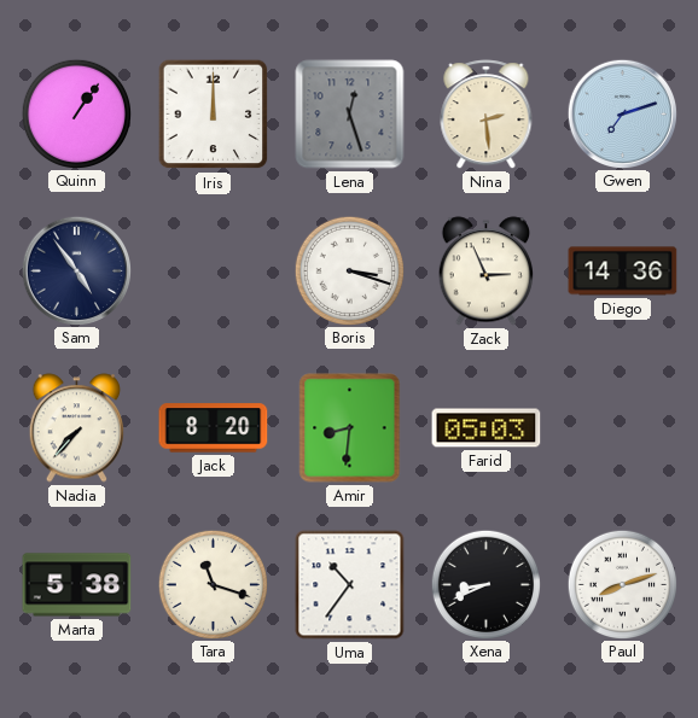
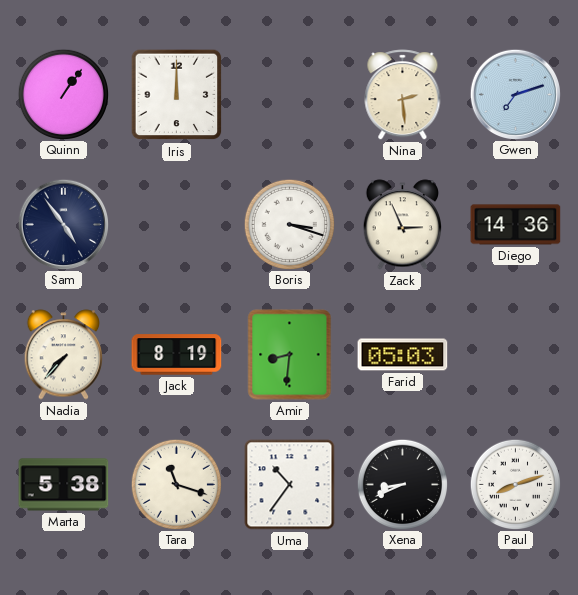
Lena: 12:27 -> none (350, 115)
Jack: 8:20 -> 8:19 (177, 355)
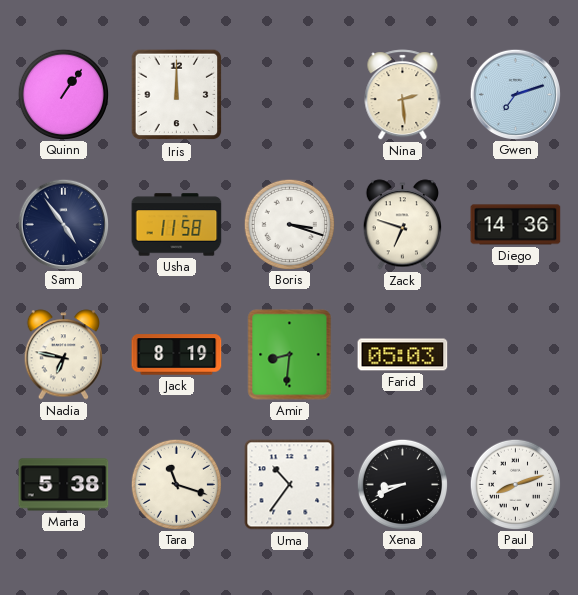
Usha: none -> 11:58 (177, 225)
Zack: 2:56 -> 6:48 (402, 225)
Nadia: 7:37 -> 6:47 (63, 355)
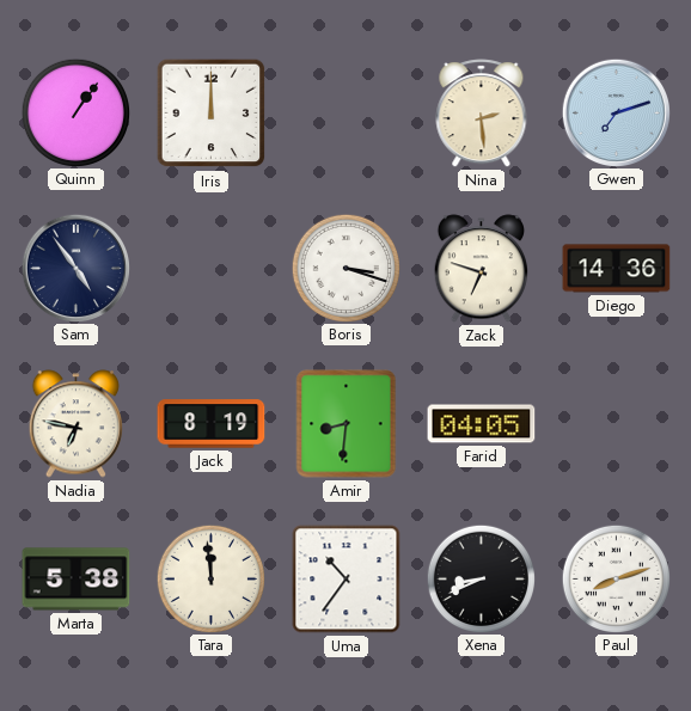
Usha: 11:58 -> none (177, 225)
Farid: 05:03 -> 04:05 (482, 424)
Tara: 11:18 -> 11:59 (210, 578)
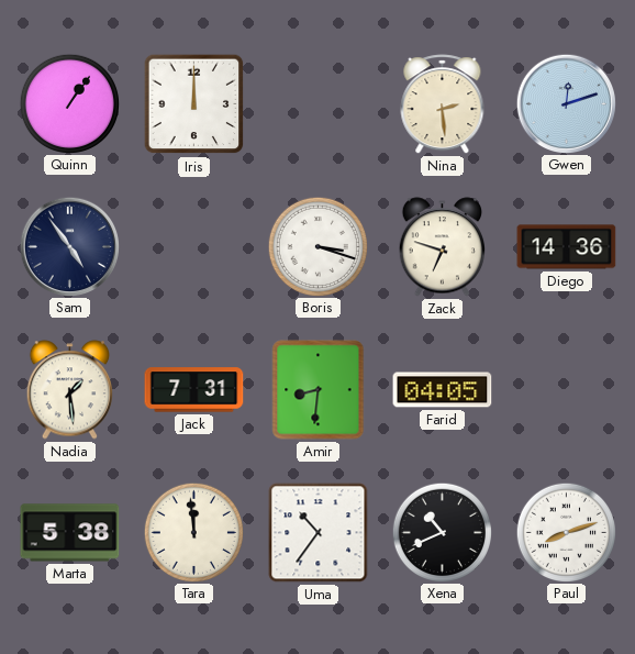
Gwen: 7:12 -> 12:12 (566, 103)
Nadia: 6:47 -> 1:29 (69, 390)
Jack: 8:19 -> 7:31 (194, 390)
Xena: 8:41 -> 10:41 (442, 532)
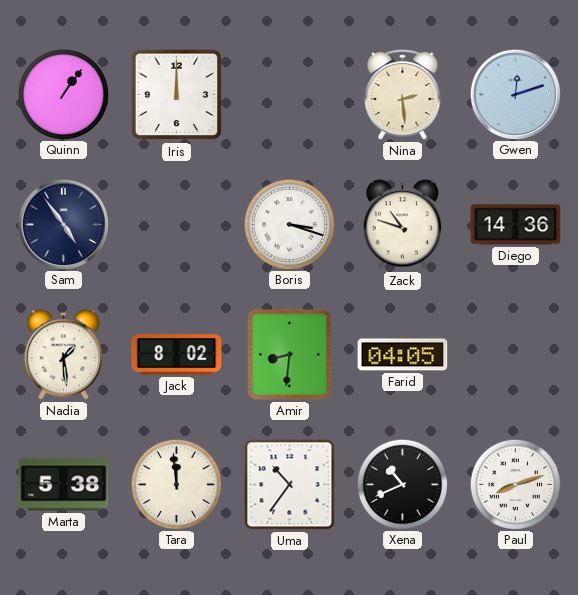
Zack: 6:48 -> 10:48 (402, 225)
Jack: 7:31 -> 8:02 (177, 355)
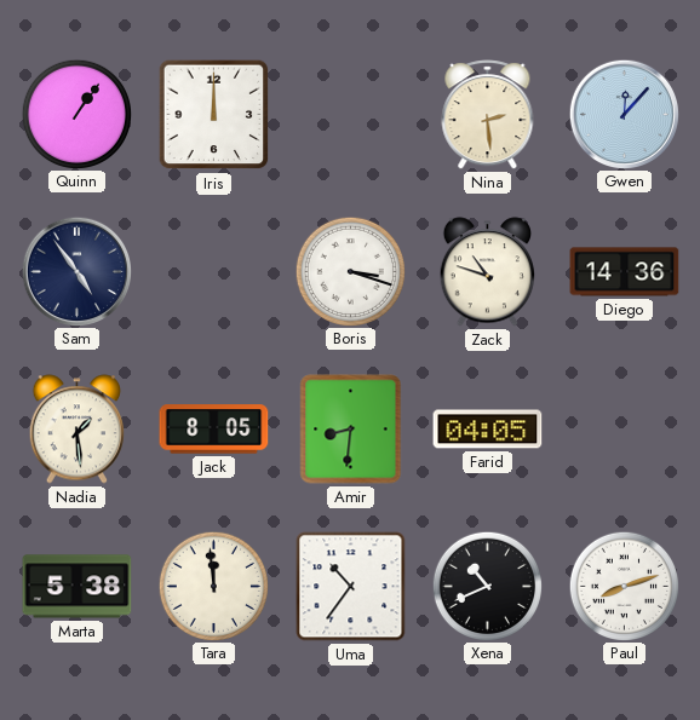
Gwen: 12:12 -> 12:07 (624, 114)
Jack: 8:02 -> 8:05 (214, 430)
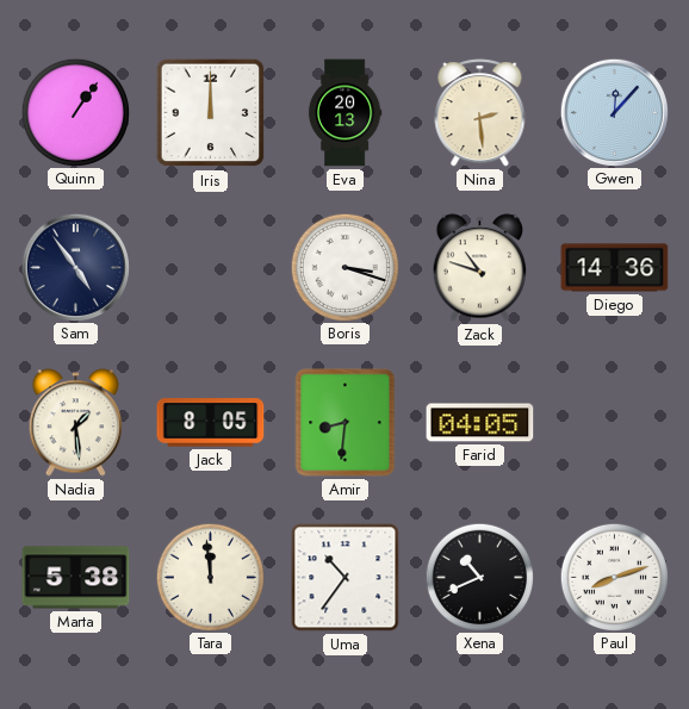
Eva: none -> 20:13 (344, 113)
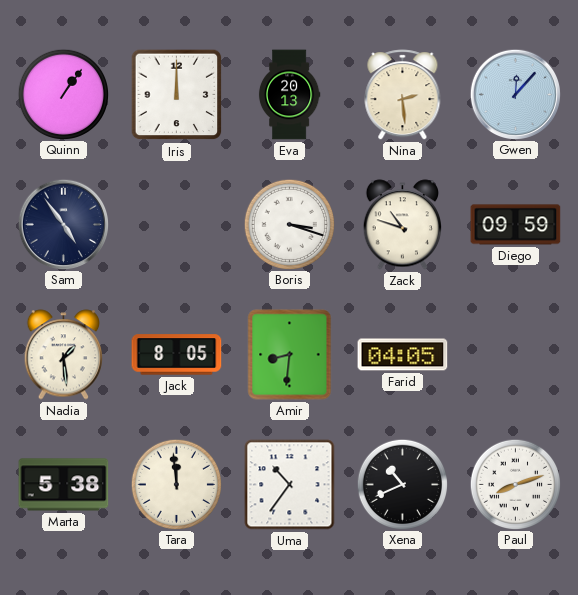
Diego: 14:36 -> 09:59 (516, 225)
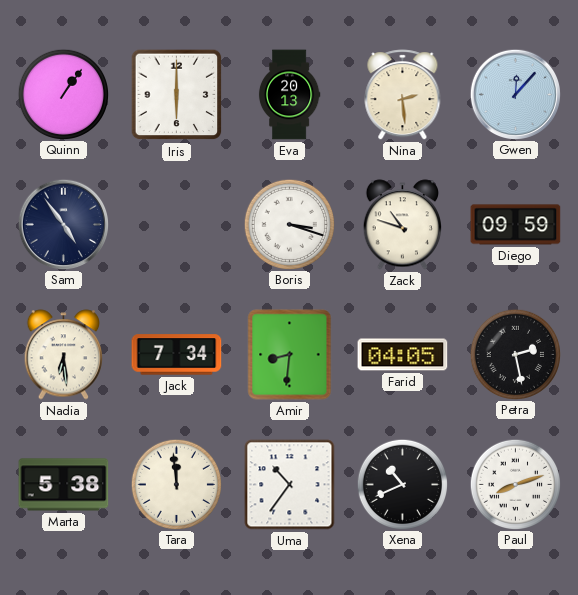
Iris: 12:00 -> 6:00 (177, 95)
Nadia: 1:29 -> 6:29 (63, 355)
Jack: 8:05 -> 7:34 (177, 355)
Petra: none -> 2:28 (515, 354)
